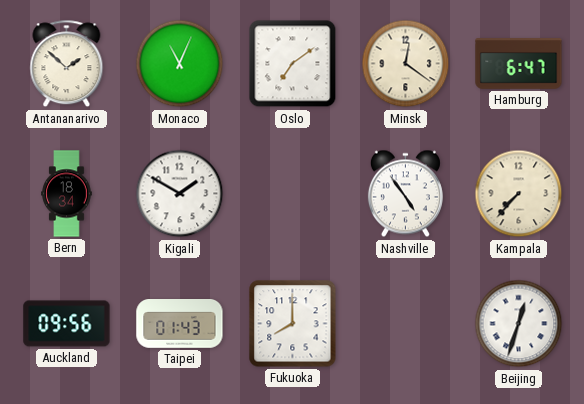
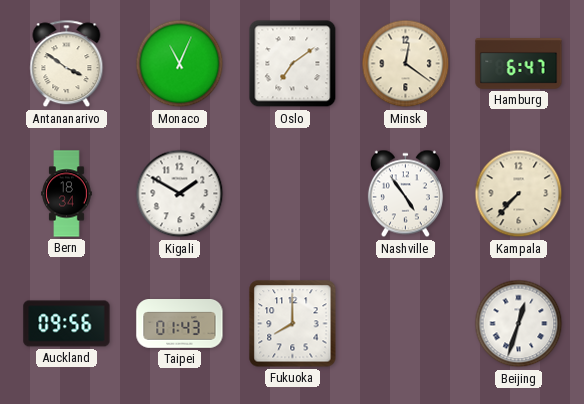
Antananarivo: 1:52 -> 3:51 (67, 64)
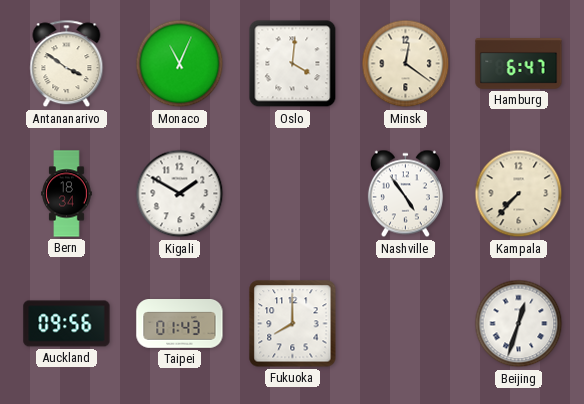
Oslo: 7:09 -> 4:01 (293, 64)
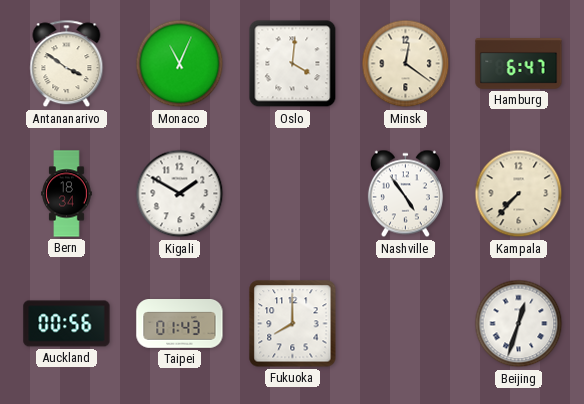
Auckland: 09:56 -> 00:56 (67, 324)
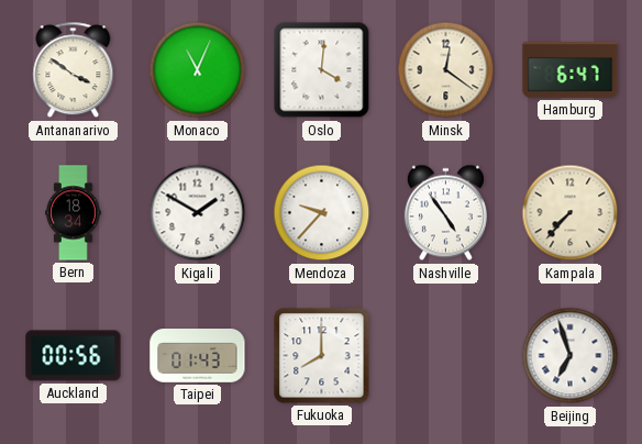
Mendoza: none -> 9:37 (322, 213)
Beijing: 12:33 -> 6:57 (571, 356)
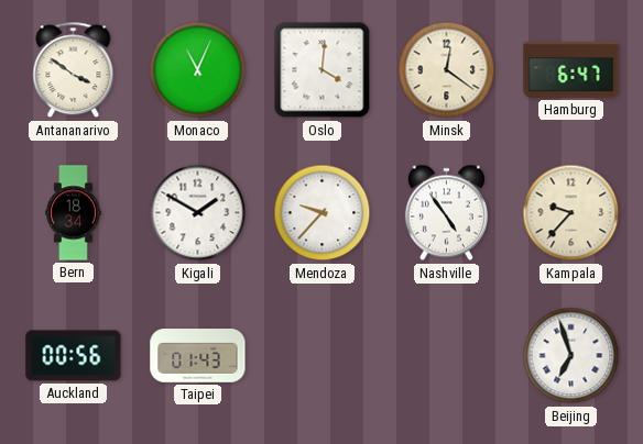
Kampala: 7:37 -> 9:37 (571, 213)
Fukuoka: 8:00 -> none (322, 356)
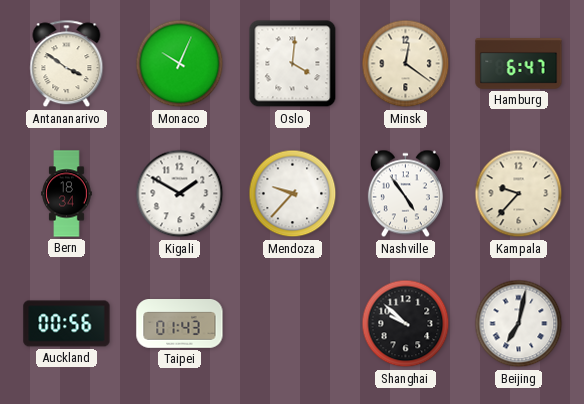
Monaco: 11:04 -> 10:04 (180, 64)
Shanghai: none -> 9:52 (406, 324)
Beijing: 6:57 -> 7:02 (519, 324)
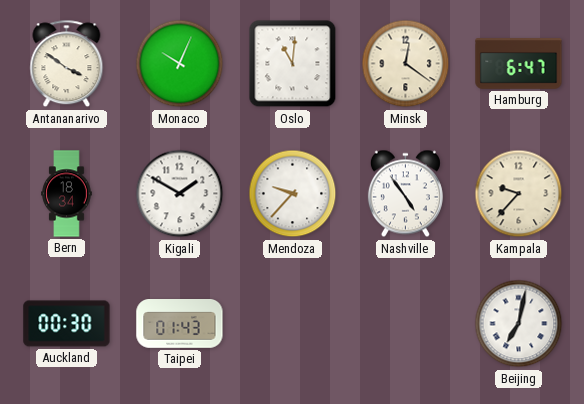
Oslo: 4:01 -> 11:01 (293, 64)
Auckland: 00:56 -> 00:30 (67, 324)
Shanghai: 9:52 -> none (406, 324)
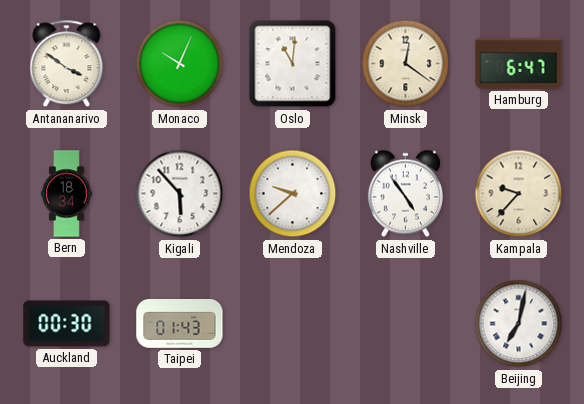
Kigali: 1:50 -> 5:53 (180, 194)
Mendoza: 9:37 -> 9:38 (293, 194)
